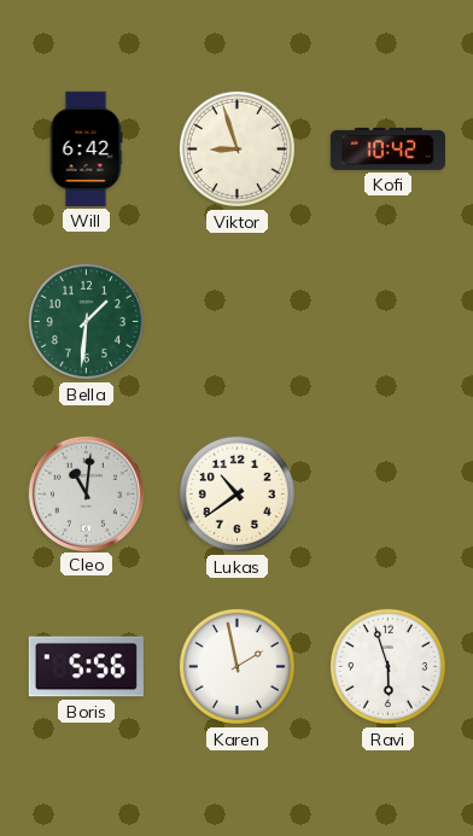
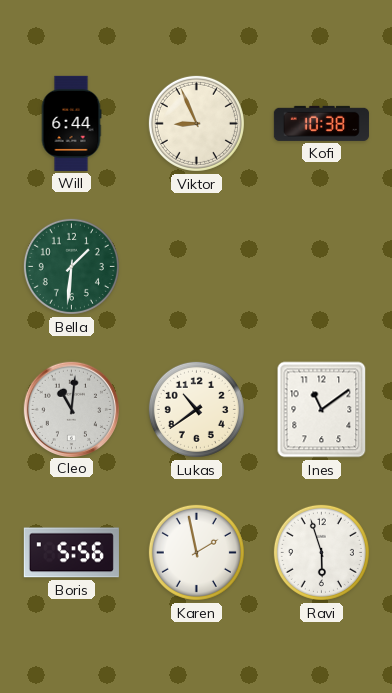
Will: 6:42 -> 6:44 (71, 123)
Viktor: 8:57 -> 8:56 (196, 123)
Kofi: 10:42 -> 10:38 (321, 123)
Ines: none -> 11:09 (322, 410)
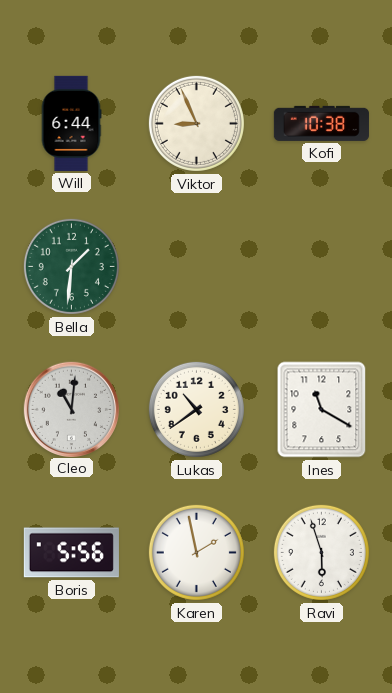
Ines: 11:09 -> 11:20 (322, 410)
